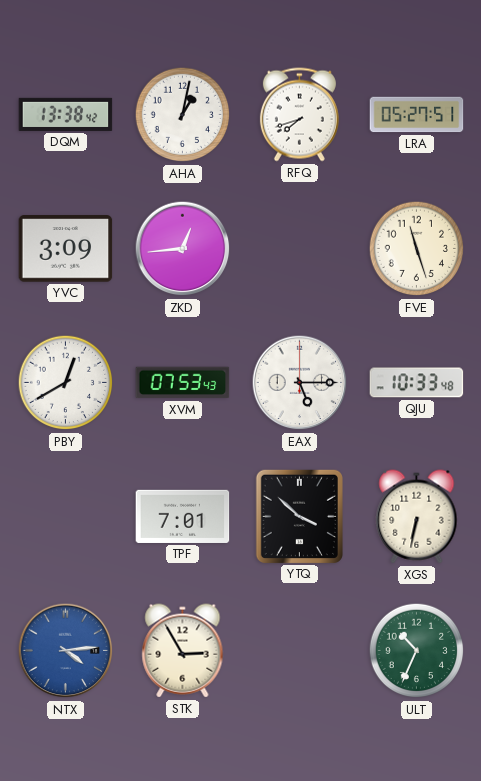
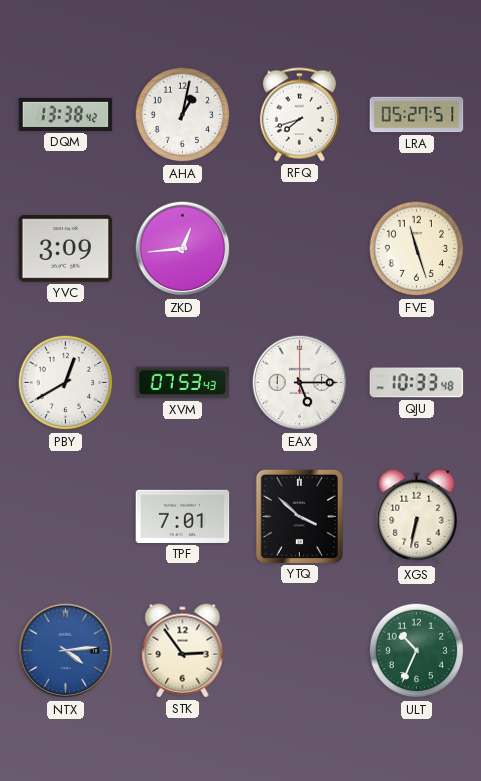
STK: 2:55 -> 2:54 (183, 651)
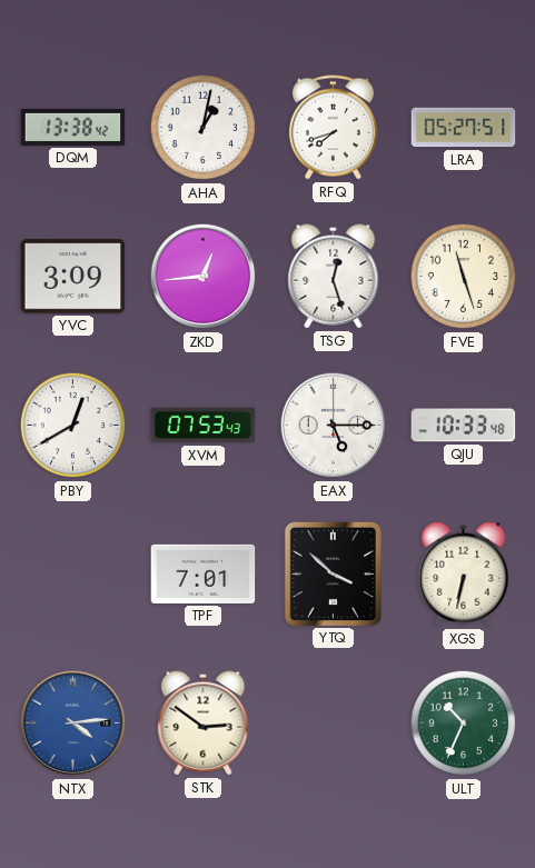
TSG: none -> 12:27 (334, 277)
STK: 2:54 -> 2:51 (204, 724)
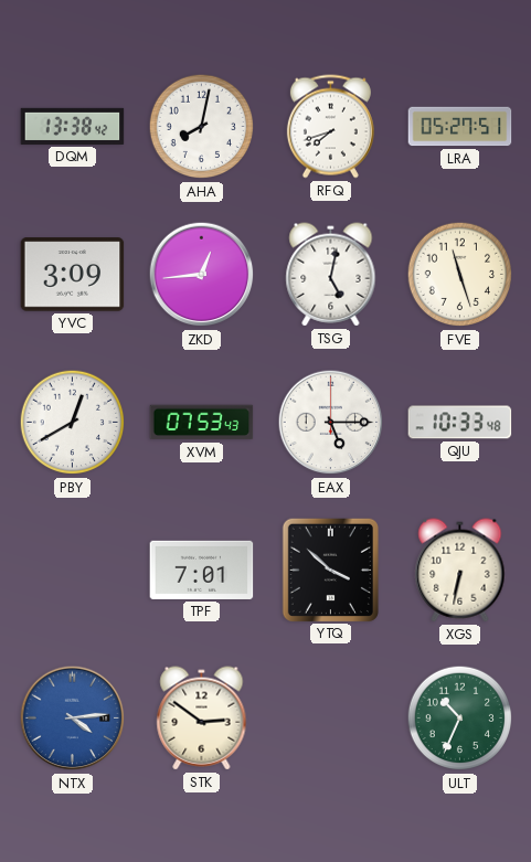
AHA: 1:02 -> 8:02 (202, 127)
TSG: 12:27 -> 5:02 (331, 275)
